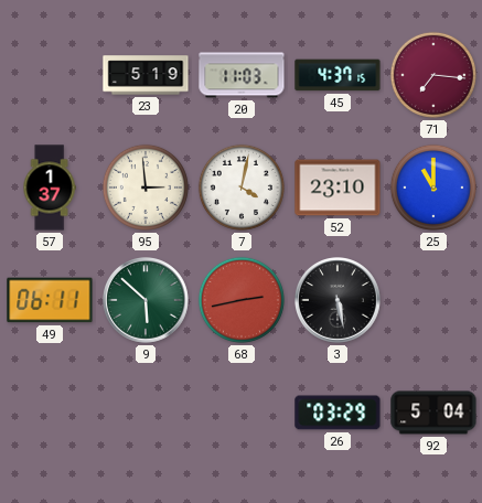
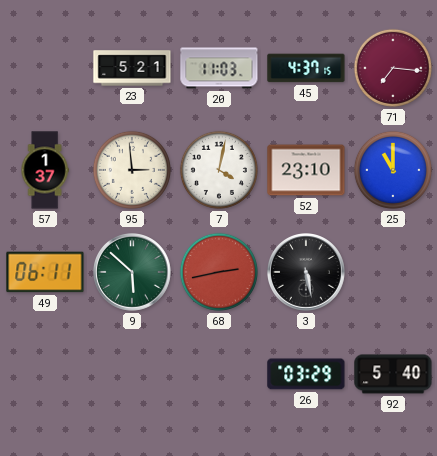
23: 5:19 -> 5:21 (132, 68)
92: 5:04 -> 5:40 (393, 374)
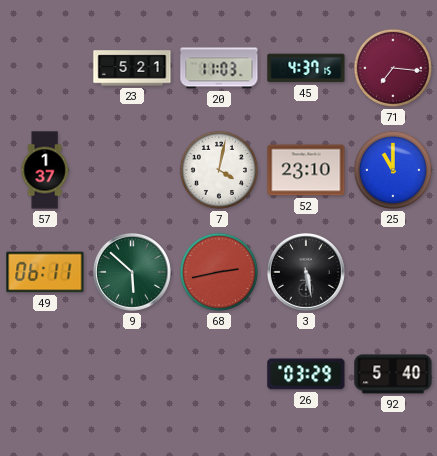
95: 2:59 -> none (132, 170)
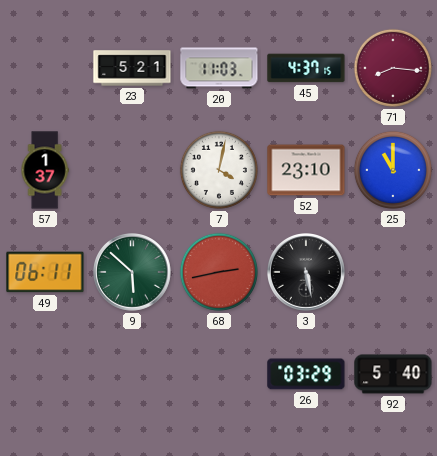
71: 7:16 -> 8:16 (393, 68)
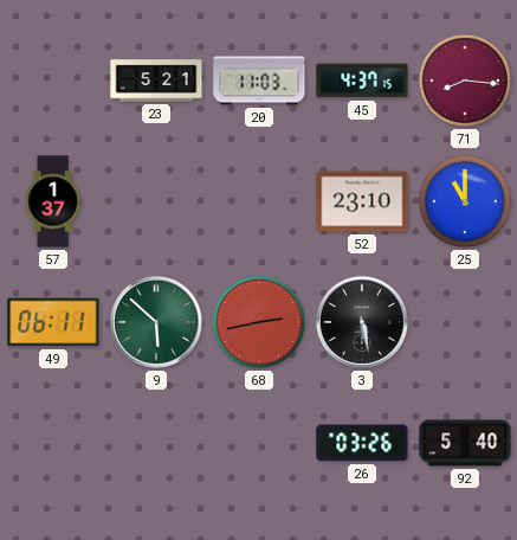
7: 4:02 -> none (219, 170)
26: 03:29 -> 03:26 (362, 443)
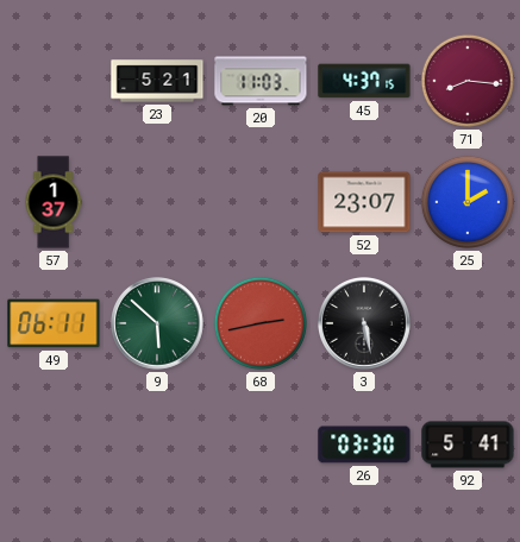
52: 23:10 -> 23:07 (364, 202)
25: 11:00 -> 2:00 (468, 202)
26: 03:26 -> 03:30 (364, 445)
92: 5:40 -> 5:41 (468, 445)
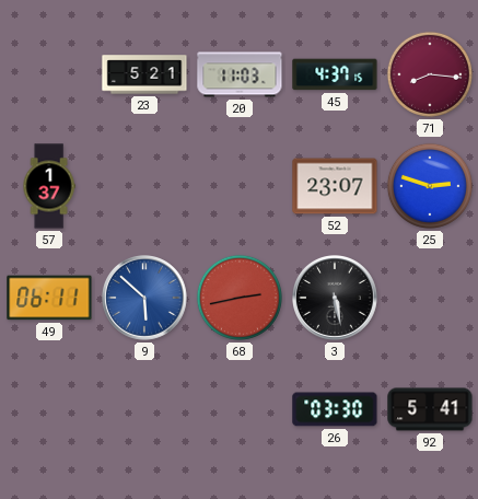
25: 2:00 -> 2:48 (430, 186)
9 dial: green -> blue (145, 299)
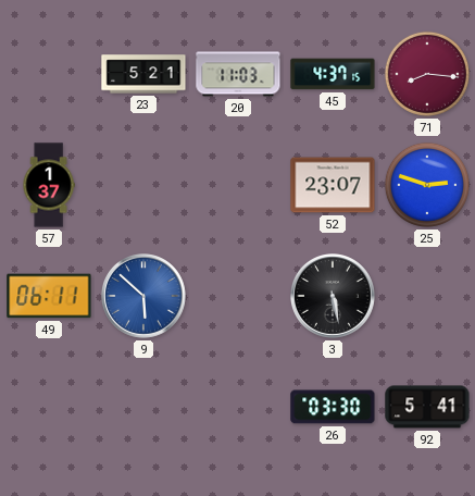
68: 2:43 -> none (240, 298)
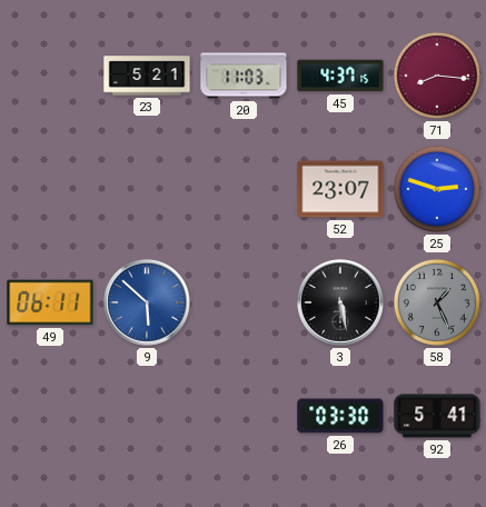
57: 1:37 -> none (49, 185)
58: none -> 1:26 (437, 302)
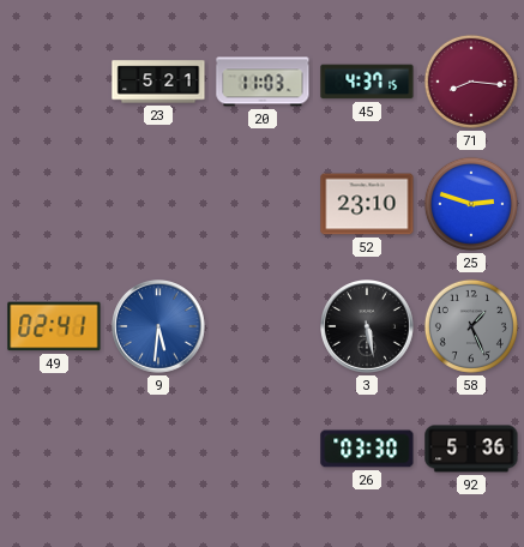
52: 23:07 -> 23:10 (367, 204)
49: 06:11 -> 02:41 (54, 326)
9: 5:52 -> 5:31 (159, 327)
92: 5:41 -> 5:36 (471, 449)
